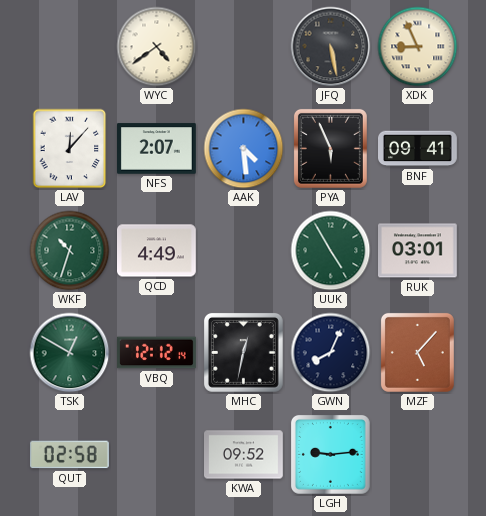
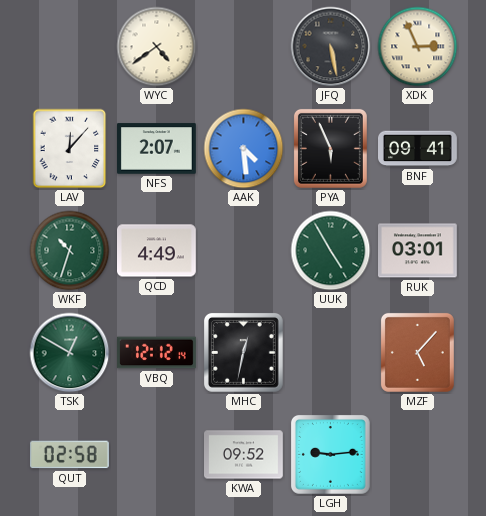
XDK: 8:56 -> 2:56 (418, 47)
GWN: 8:04 -> none (331, 353)
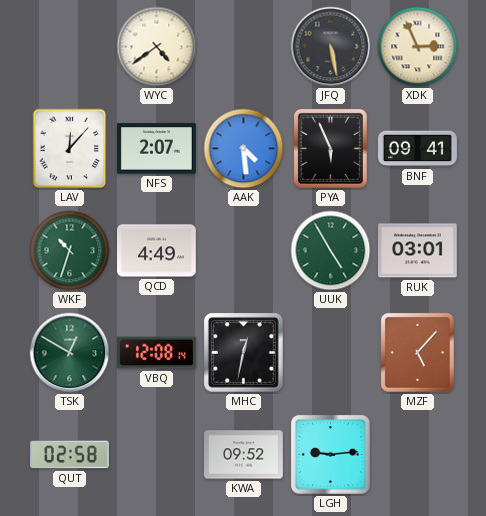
VBQ: 12:12 -> 12:08 (157, 353)
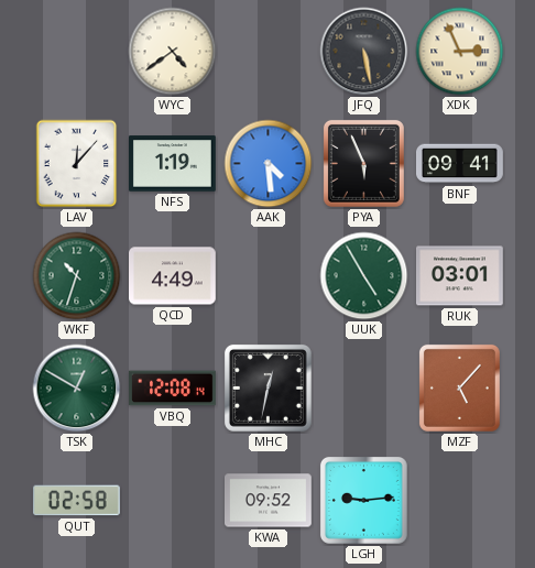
NFS: 2:07 -> 1:19 (173, 164)
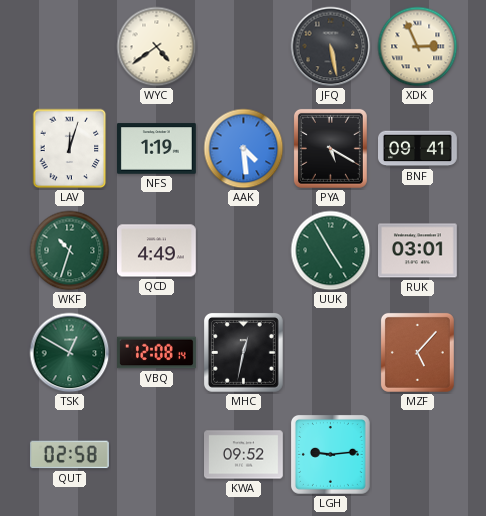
LAV: 12:07 -> 12:03 (70, 149)
PYA: 5:56 -> 5:20 (330, 148)
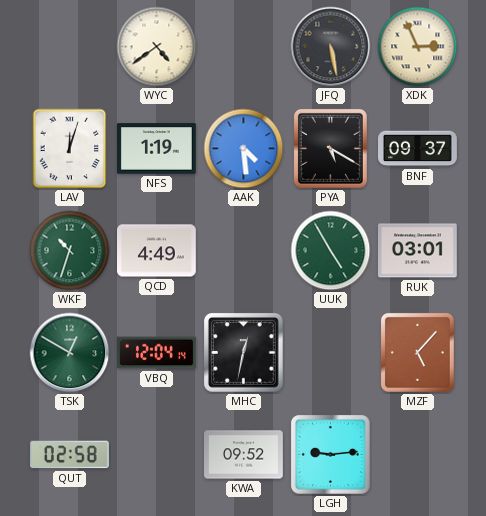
BNF: 09:41 -> 09:37 (418, 149)
VBQ: 12:08 -> 12:04 (157, 353)
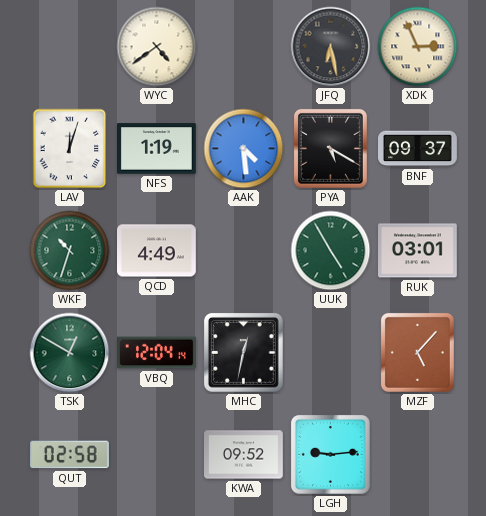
JFQ: 5:28 -> 6:28 (331, 47)
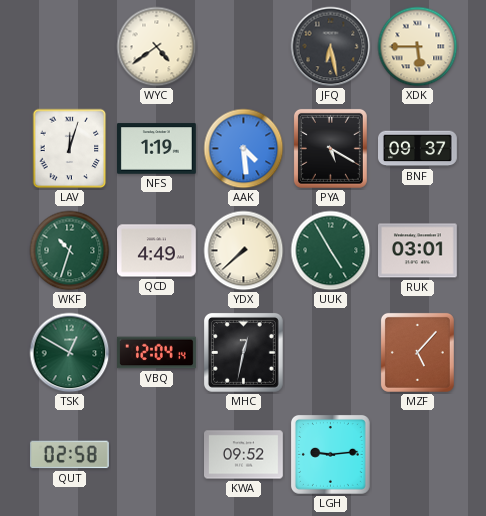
XDK: 2:56 -> 5:45 (418, 47)
YDX: none -> 7:38 (244, 251)
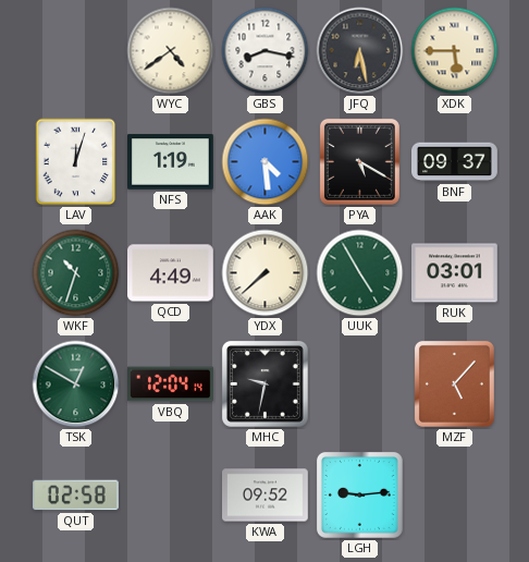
GBS: none -> 8:17 (266, 51)
MHC: 12:32 -> 9:32 (264, 383)
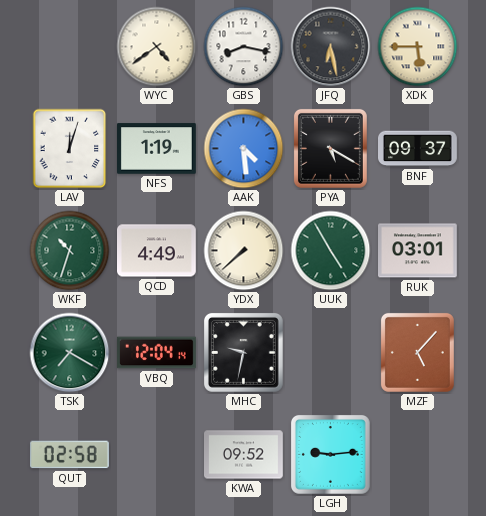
TSK: 12:50 -> 7:20 (70, 353)
